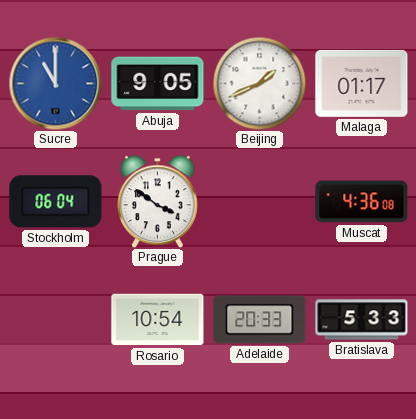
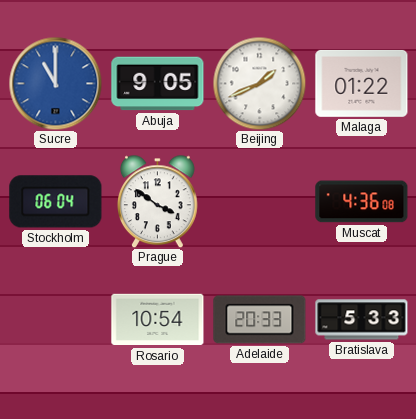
Malaga: 01:17 -> 01:22 (362, 83)
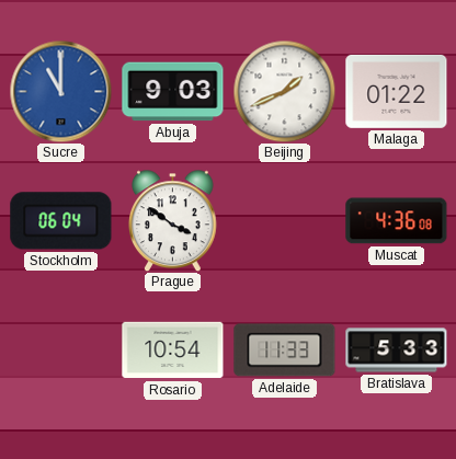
Abuja: 9:05 -> 9:03 (173, 92)
Adelaide: 20:33 -> 11:33 (285, 351)
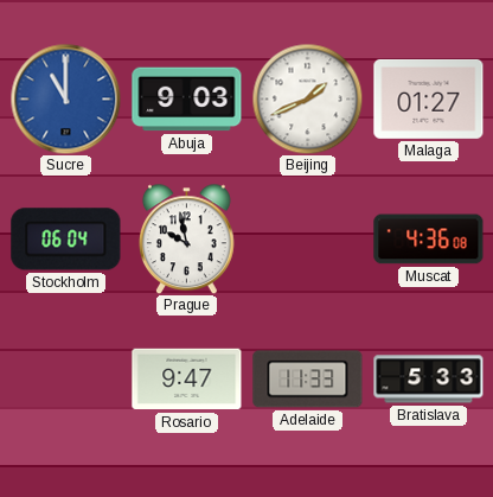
Malaga: 01:22 -> 01:27 (429, 98)
Prague: 3:51 -> 9:58 (187, 238)
Rosario: 10:54 -> 9:47 (187, 380)
